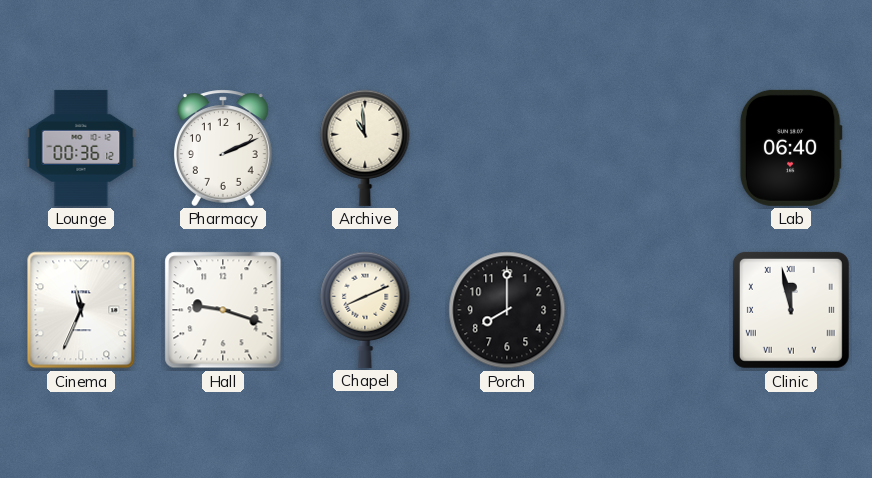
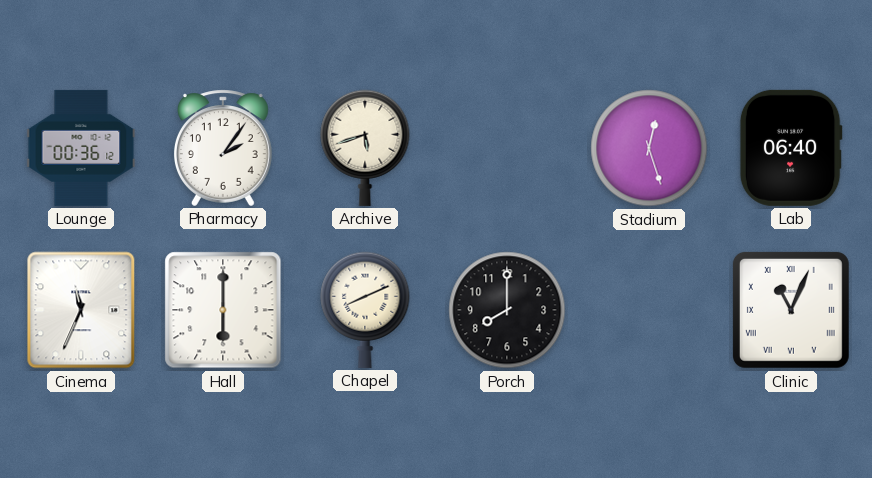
Pharmacy: 2:11 -> 2:06 (223, 148)
Archive: 10:59 -> 5:42 (365, 148)
Stadium: none -> 12:27 (649, 148)
Hall: 9:18 -> 6:00 (223, 310)
Clinic: 11:58 -> 11:04 (791, 310)
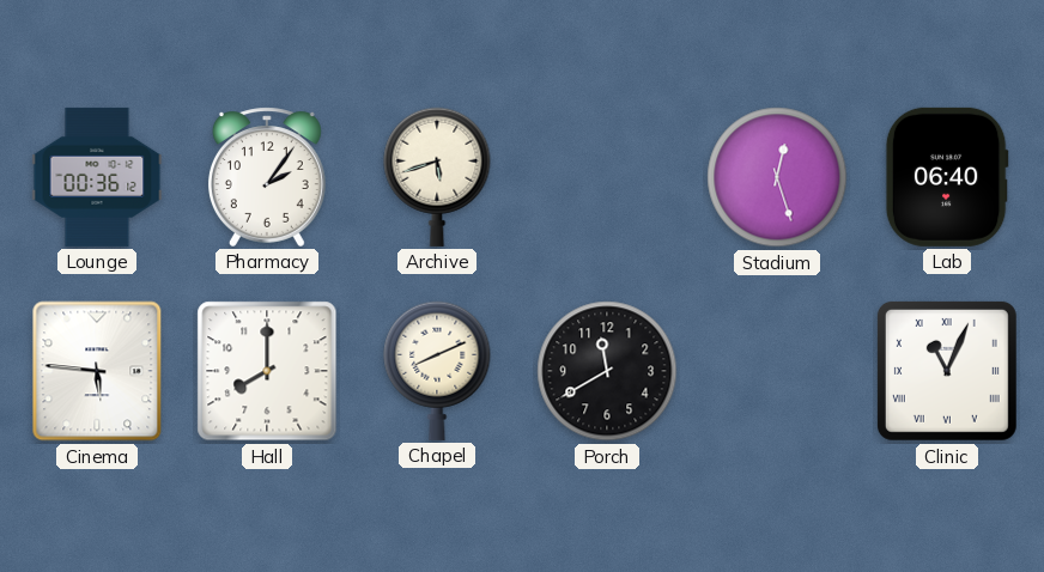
Cinema: 11:34 -> 5:46 (97, 371)
Hall: 6:00 -> 8:00 (267, 371)
Porch: 8:00 -> 11:40 (607, 371)
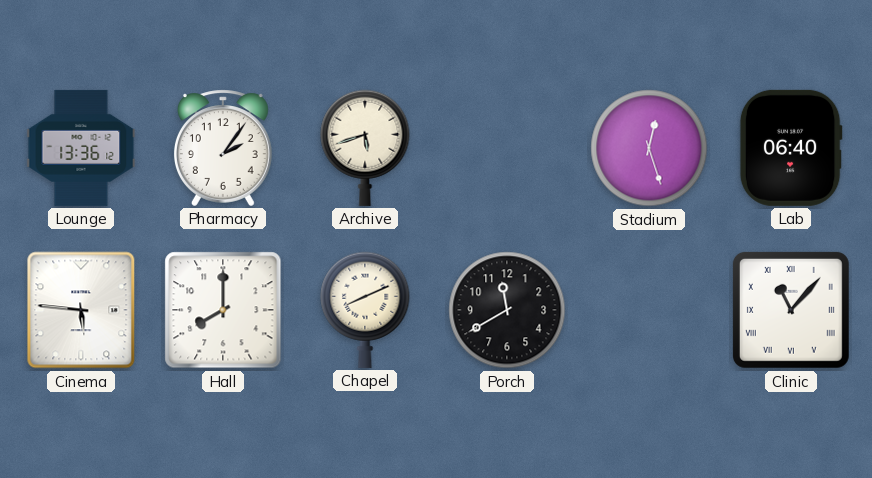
Lounge: 00:36 -> 13:36 (81, 148)
Clinic: 11:04 -> 11:07 (791, 310)
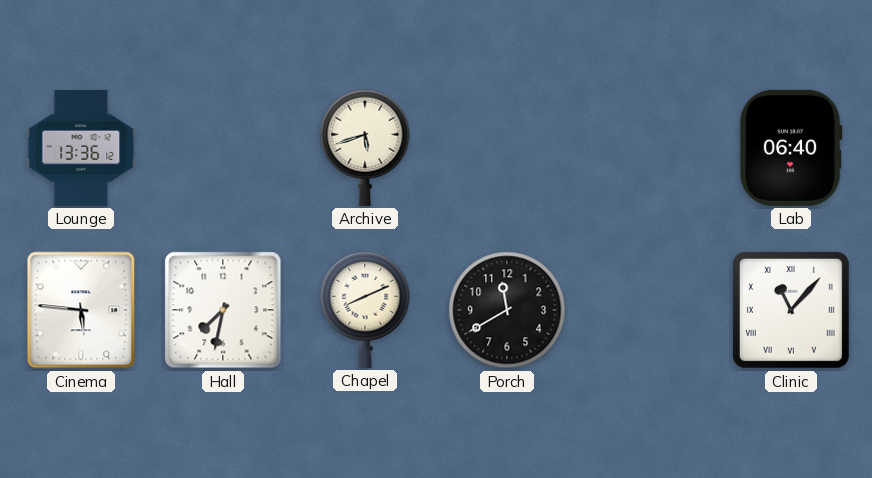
Pharmacy: 2:06 -> none (223, 148)
Stadium: 12:27 -> none (649, 148)
Hall: 8:00 -> 7:32 (223, 310)
